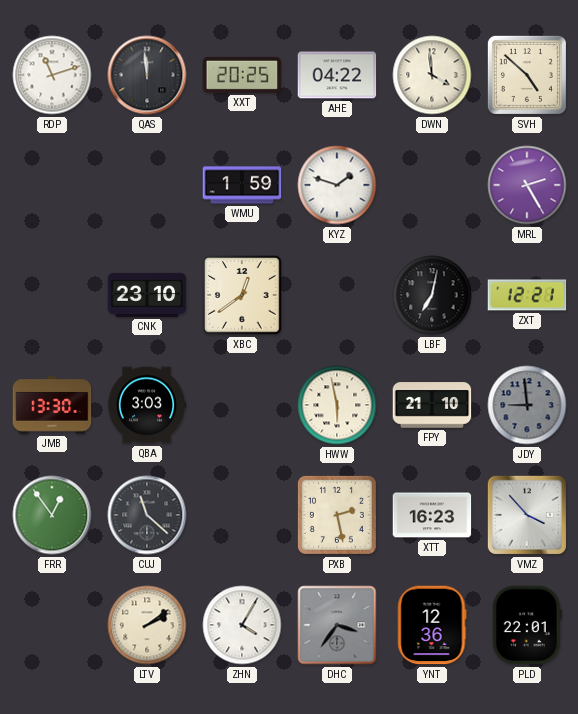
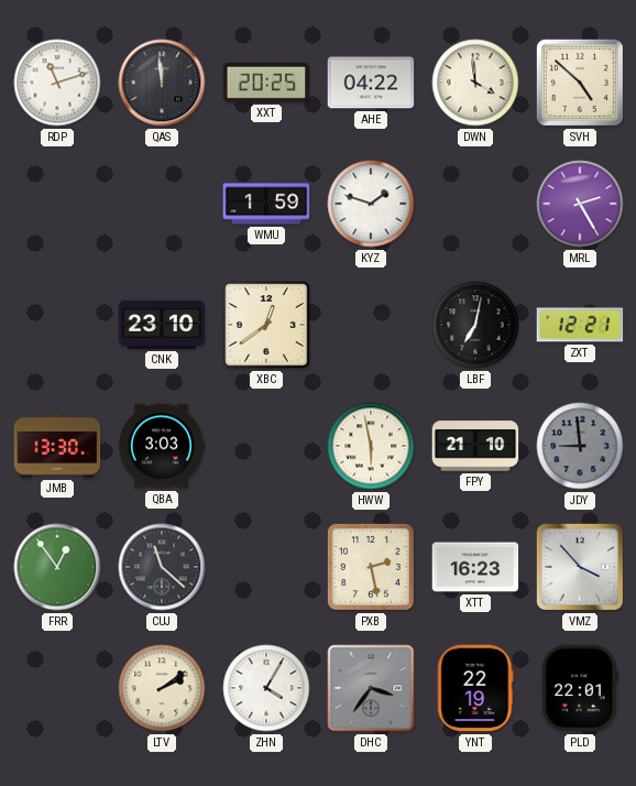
YNT: 12:36 -> 22:19 (475, 688)
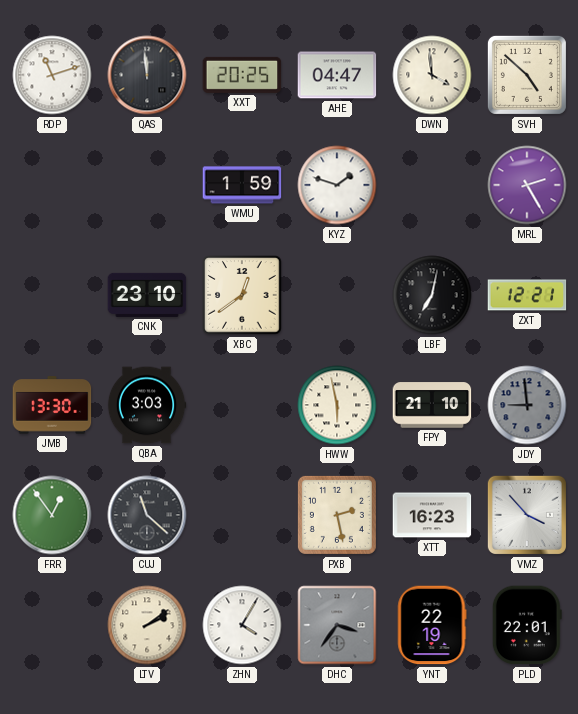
AHE: 04:22 -> 04:47 (337, 75)
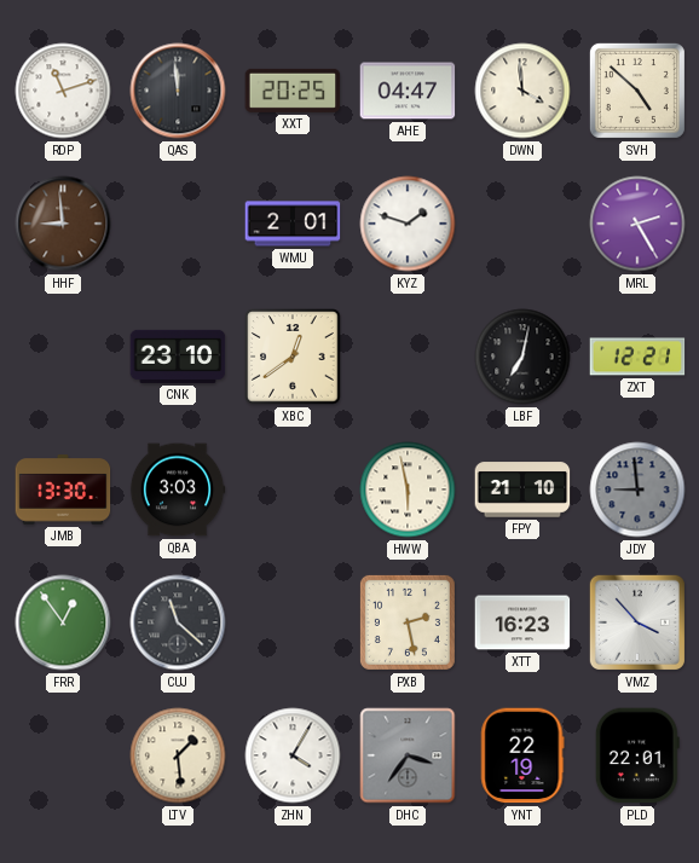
HHF: none -> 8:59 (63, 224)
WMU: 1:59 -> 2:01 (293, 224)
LTV: 2:09 -> 1:29 (178, 755)
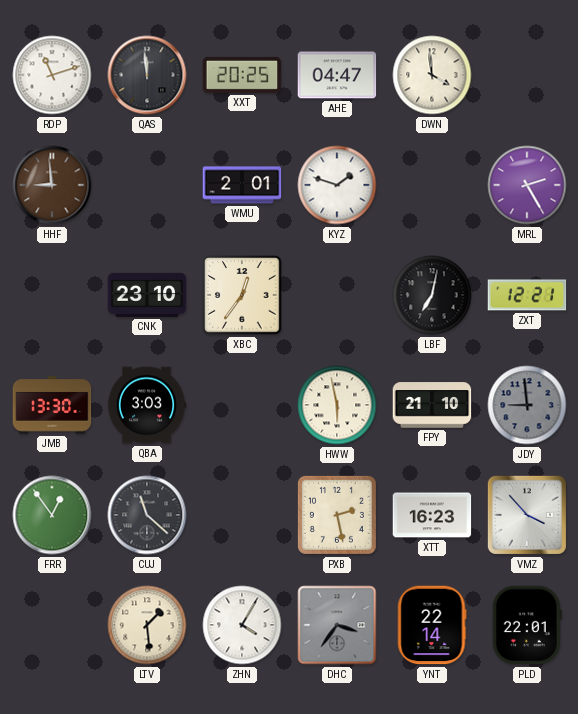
SVH: 4:52 -> none (637, 91)
XBC: 12:39 -> 12:36 (242, 295)
YNT: 22:19 -> 22:14 (432, 625)
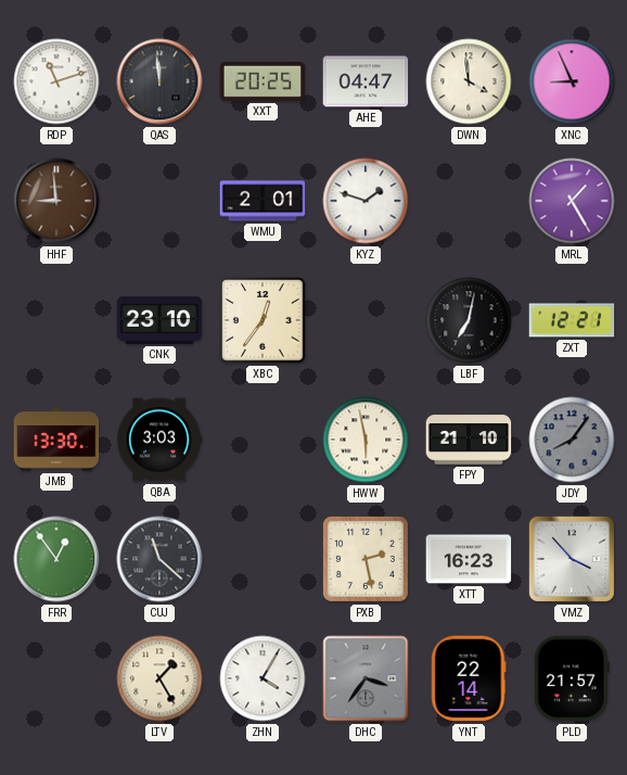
XNC: none -> 8:56 (572, 81)
MRL: 2:25 -> 1:25 (572, 201)
JDY: 8:59 -> 8:06 (572, 440)
LTV: 1:29 -> 1:25 (159, 678)
PLD: 22:01 -> 21:57 (572, 678)
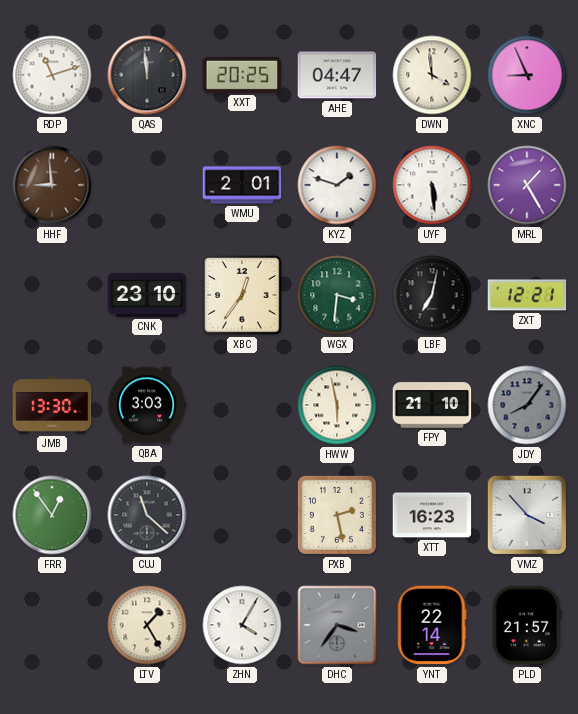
UYF: none -> 5:29 (432, 185)
WGX: none -> 3:31 (337, 295)
